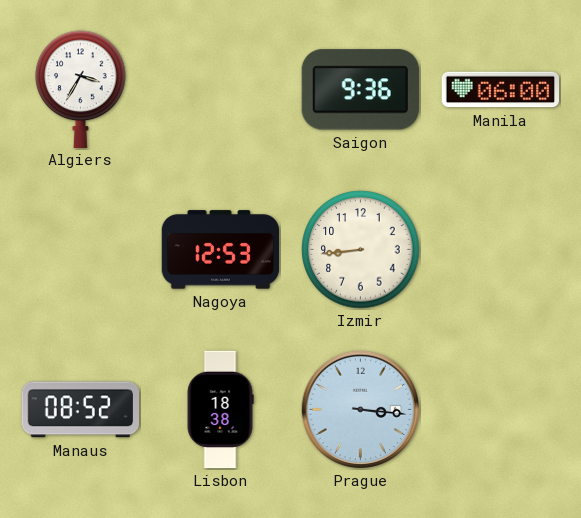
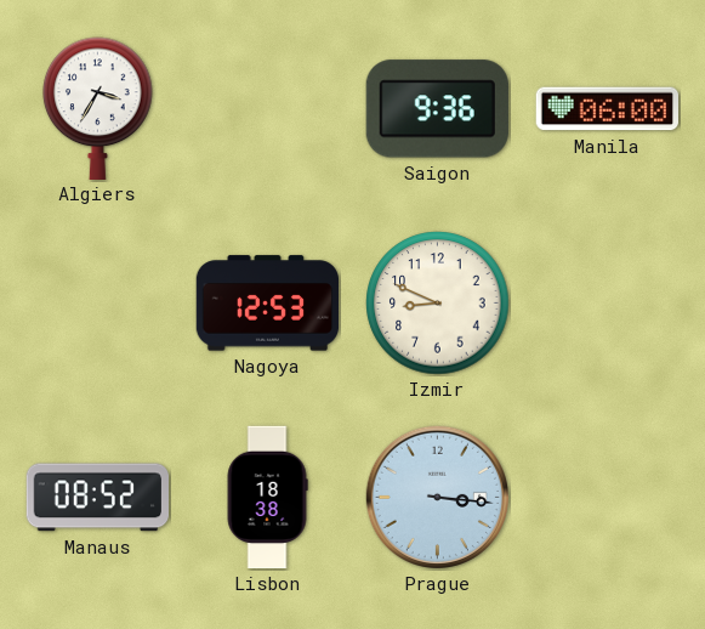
Izmir: 8:44 -> 8:49 (438, 304)
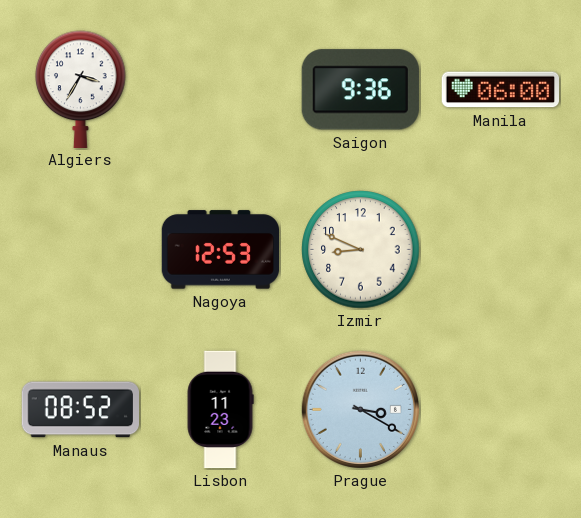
Lisbon: 18:38 -> 11:23 (220, 410)
Prague: 3:16 -> 3:20 (360, 409)
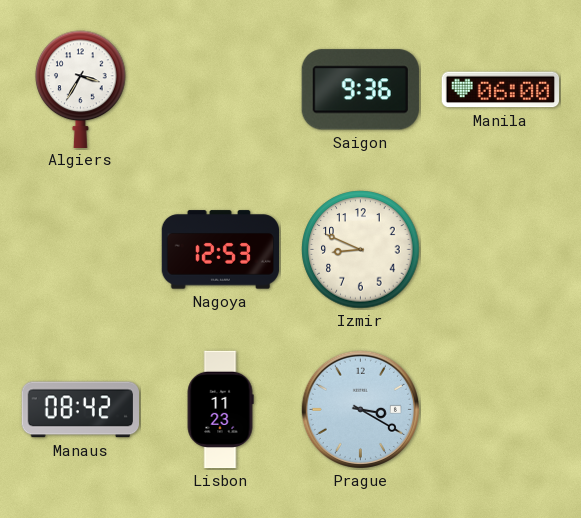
Manaus: 08:52 -> 08:42 (80, 410)
